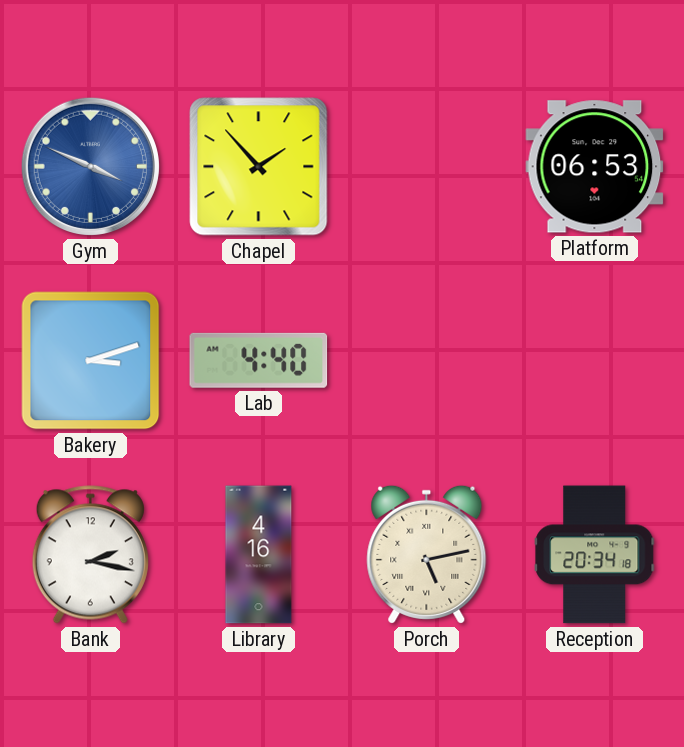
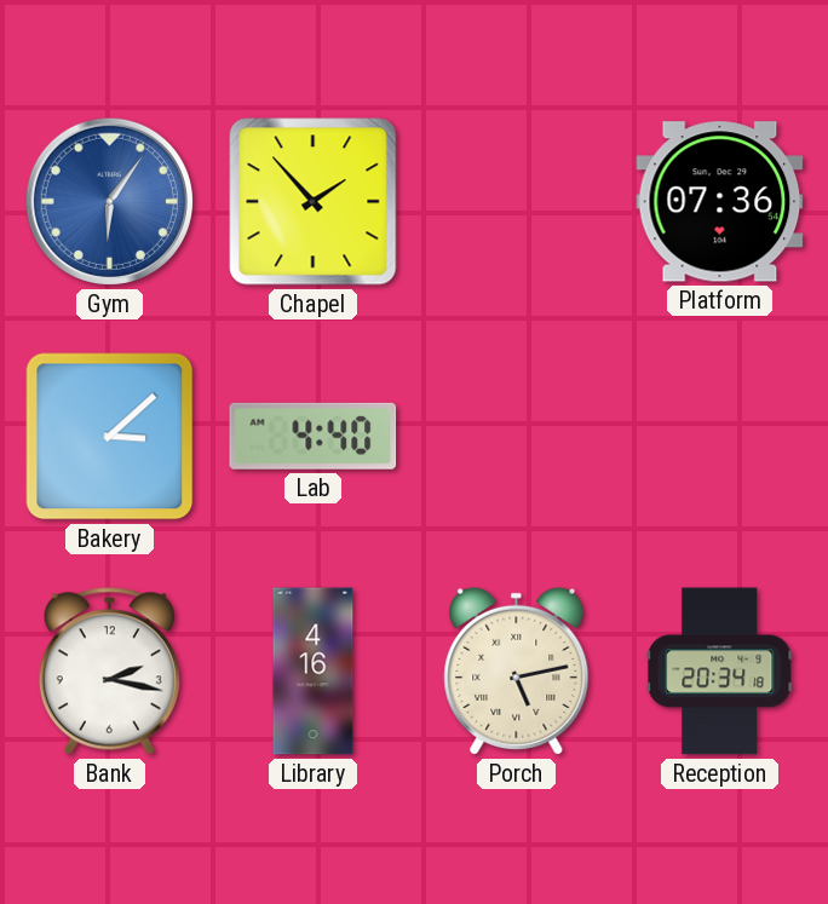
Gym: 3:49 -> 6:06 (109, 201)
Platform: 06:53 -> 07:36 (720, 202)
Bakery: 3:12 -> 3:08 (110, 437)
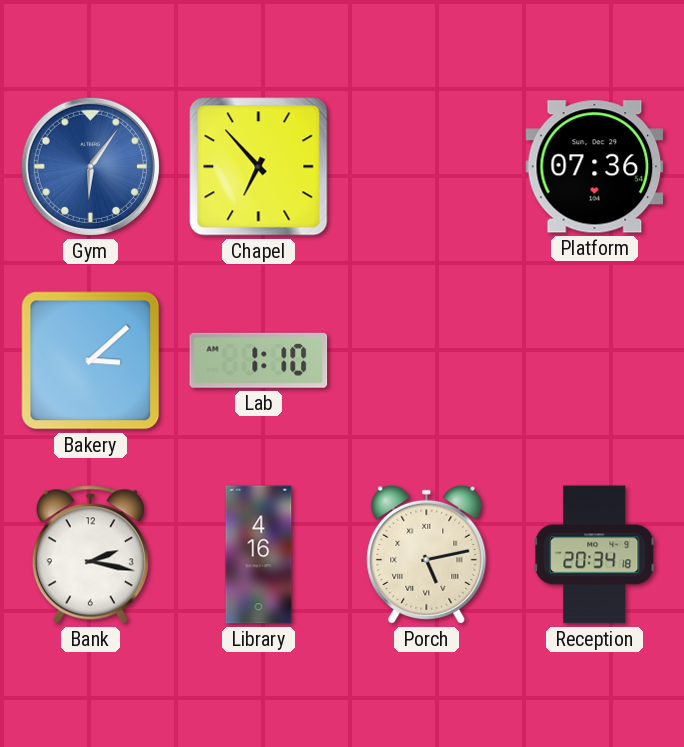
Chapel: 1:53 -> 6:53 (259, 167)
Lab: 4:40 -> 1:10 (259, 360)
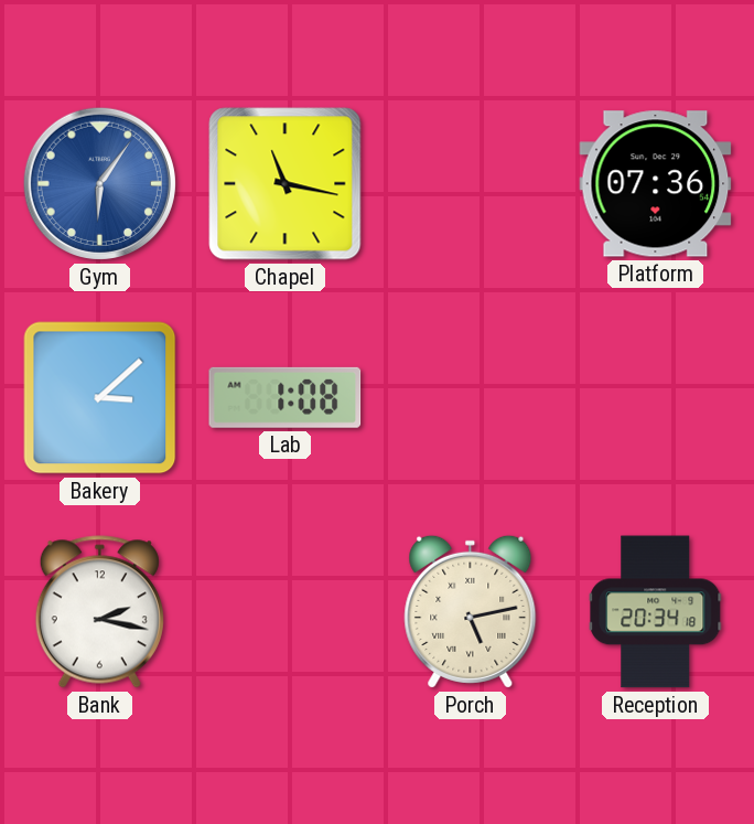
Chapel: 6:53 -> 11:17 (286, 184)
Lab: 1:10 -> 1:08 (286, 397)
Library: 4:16 -> none (259, 555)
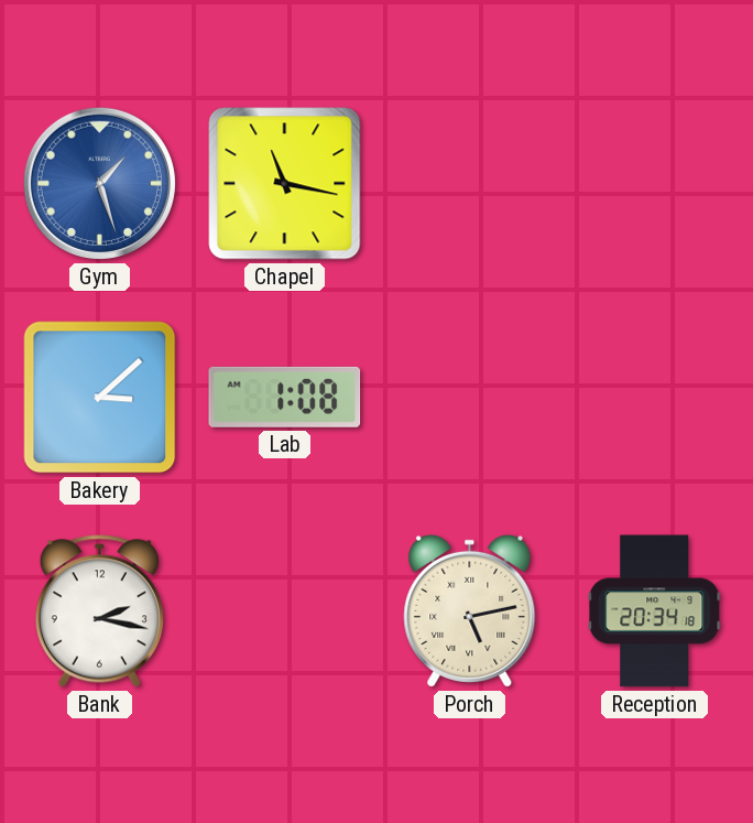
Gym: 6:06 -> 1:27 (99, 183)
Platform: 07:36 -> none (656, 184)
